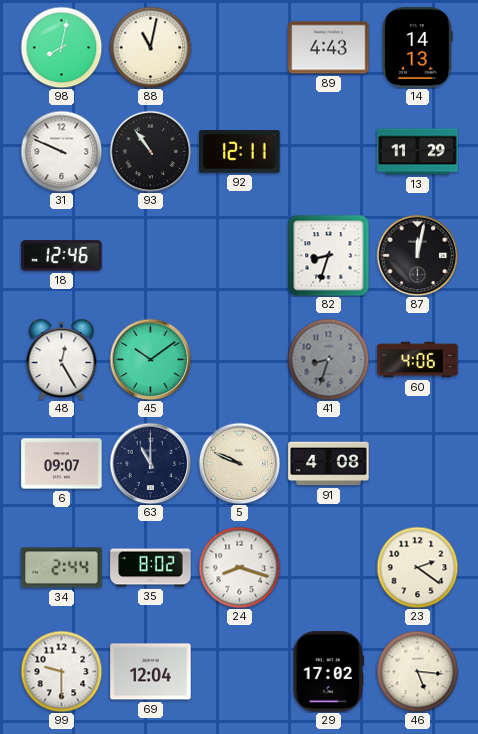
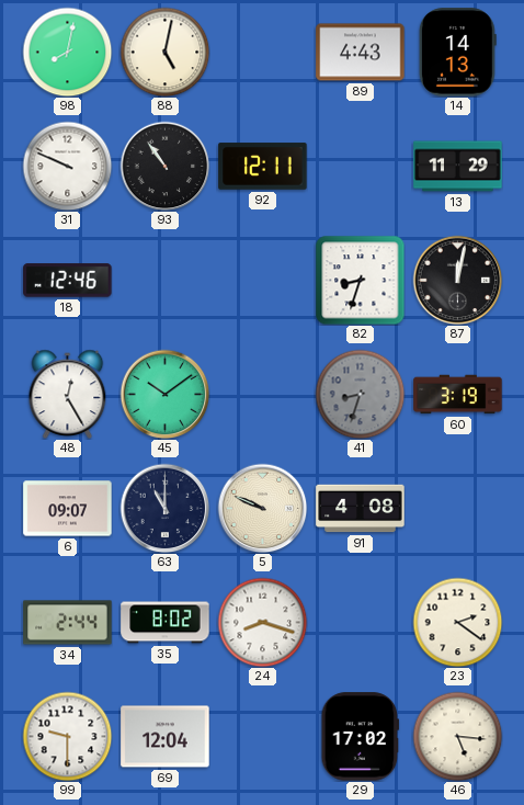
88: 11:02 -> 5:02 (164, 52)
60: 4:06 -> 3:19 (458, 395)
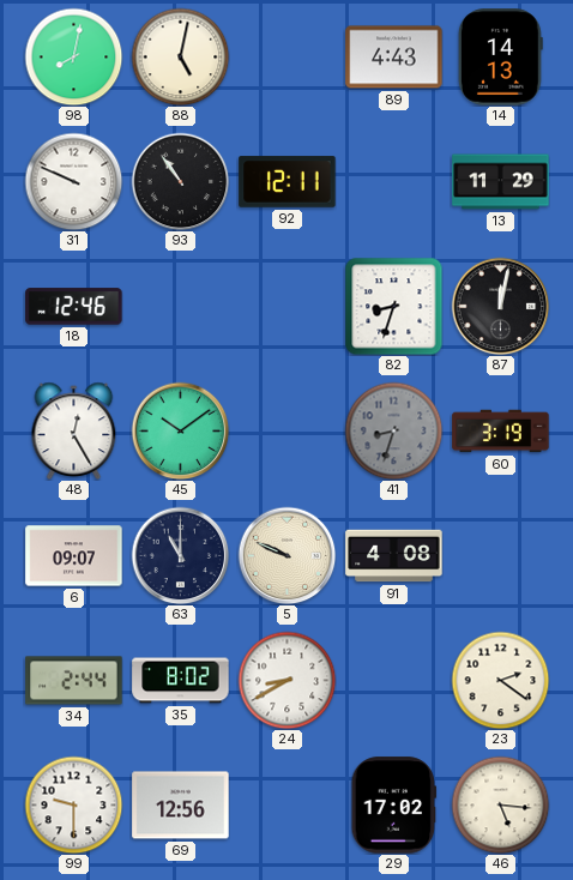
24: 8:18 -> 8:40 (286, 680)
69: 12:04 -> 12:56 (181, 806)
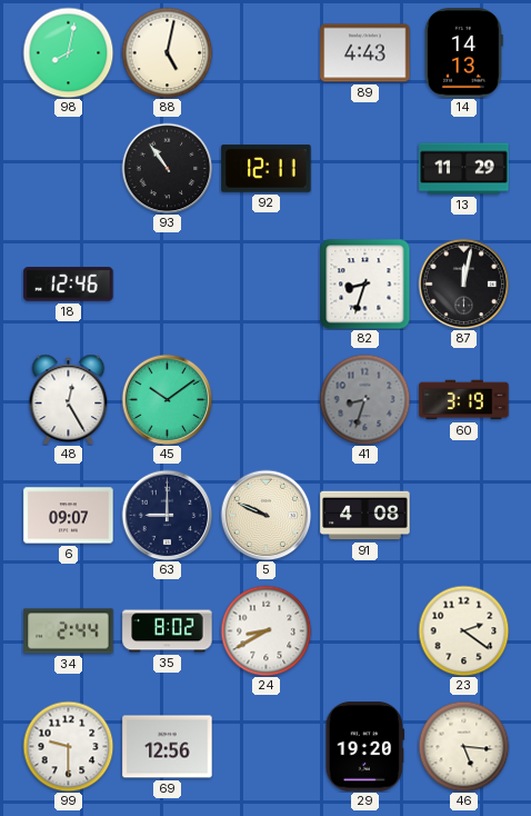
31: 9:49 -> none (73, 181)
63: 11:00 -> 9:00 (167, 515)
29: 17:02 -> 19:20 (365, 747)
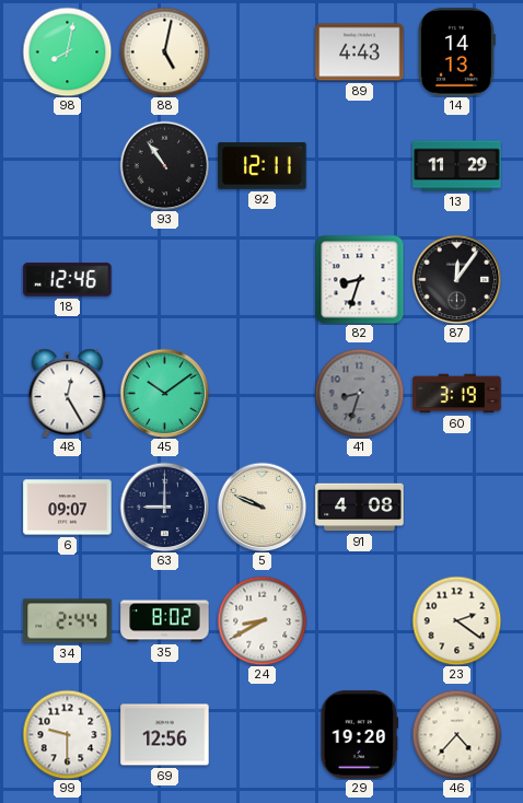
87: 12:02 -> 12:06 (456, 279)
46: 5:16 -> 4:37 (456, 734)
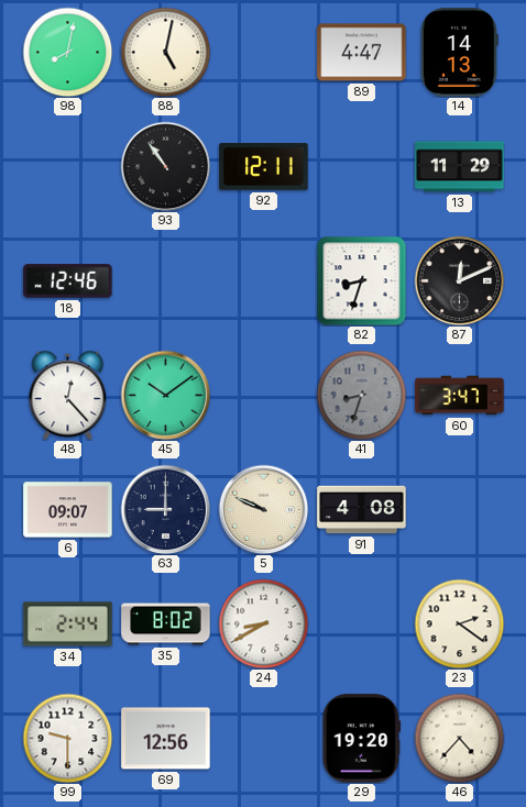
89: 4:43 -> 4:47 (362, 53)
87: 12:06 -> 12:11 (459, 280)
48: 12:25 -> 12:23 (68, 395)
60: 3:19 -> 3:47 (460, 396)
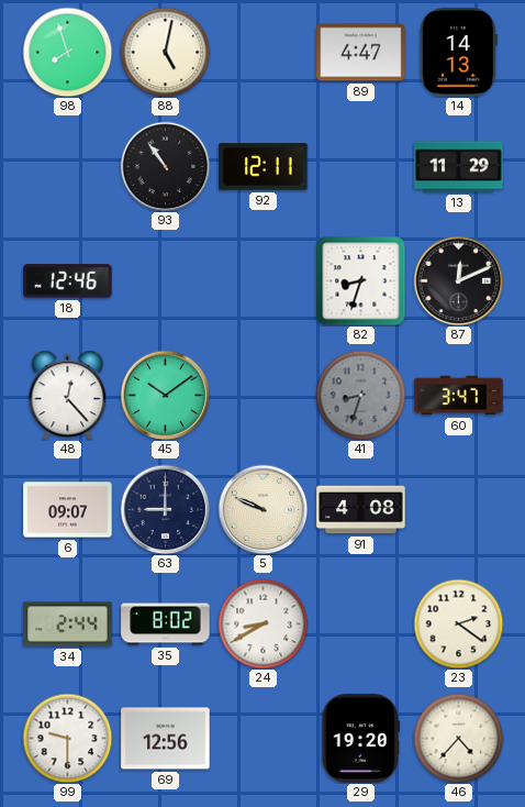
98: 8:02 -> 7:57 (67, 52)
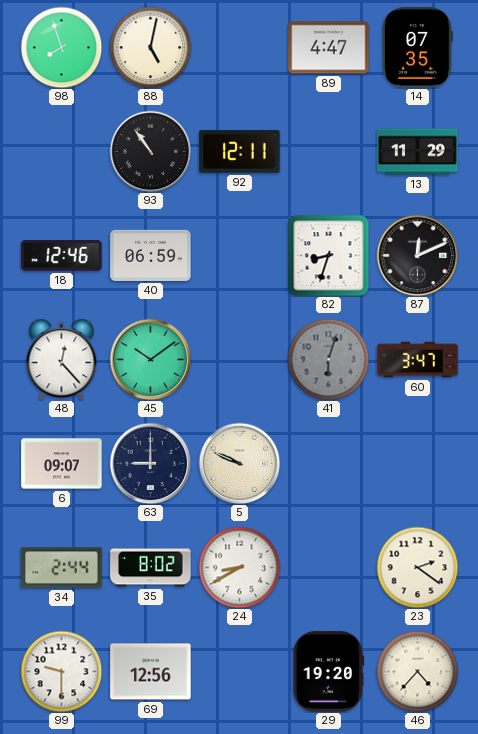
14: 14:13 -> 07:35 (417, 48)
40: none -> 06:59 (151, 255)
41: 8:33 -> 6:03 (328, 359)
91: 4:08 -> none (361, 510)
